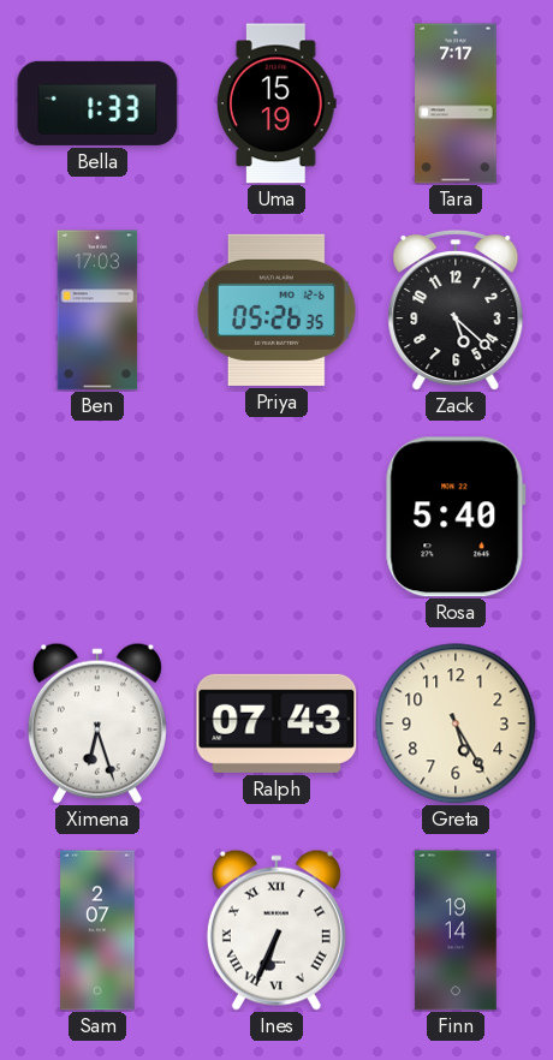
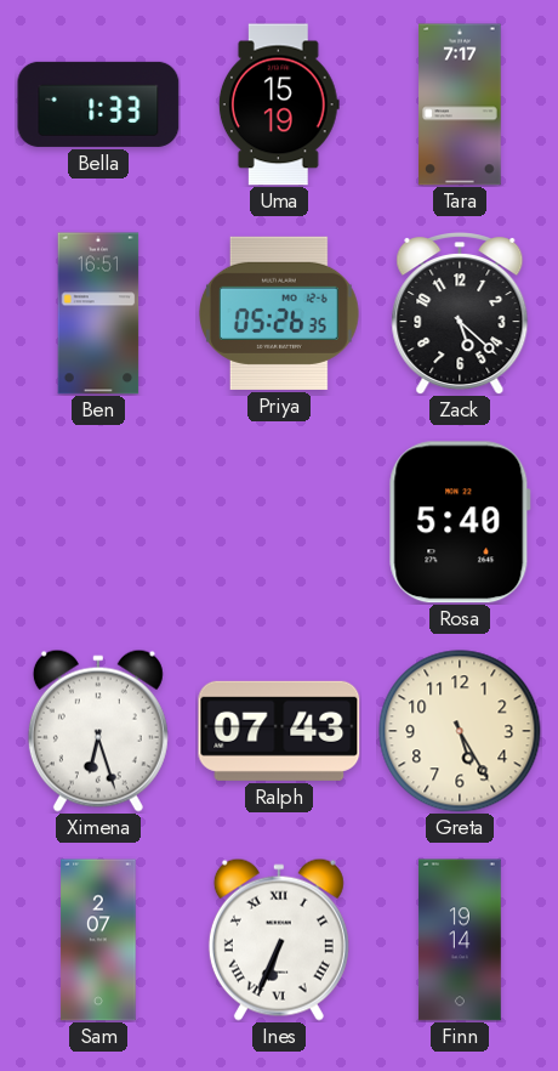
Ben: 17:03 -> 16:51 (98, 313)
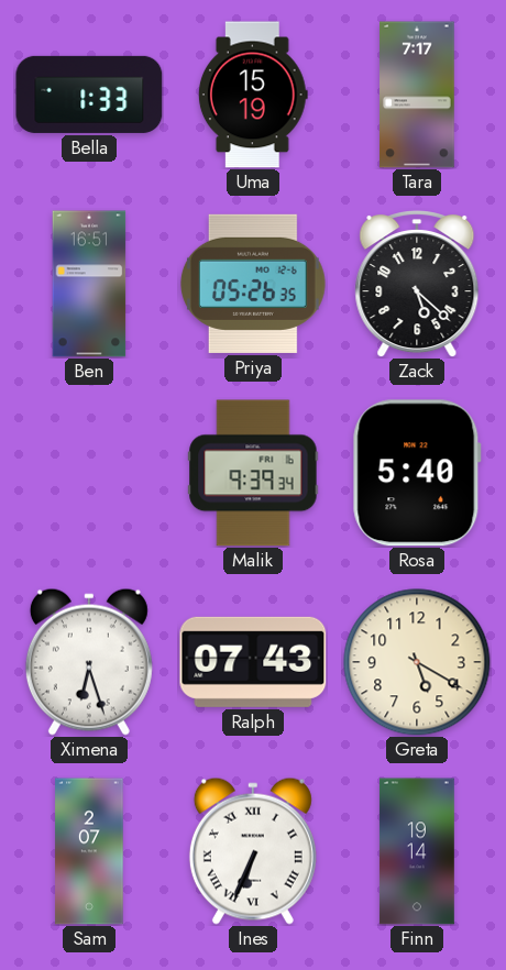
Malik: none -> 9:39 (253, 473)
Greta: 5:25 -> 5:20 (417, 662)
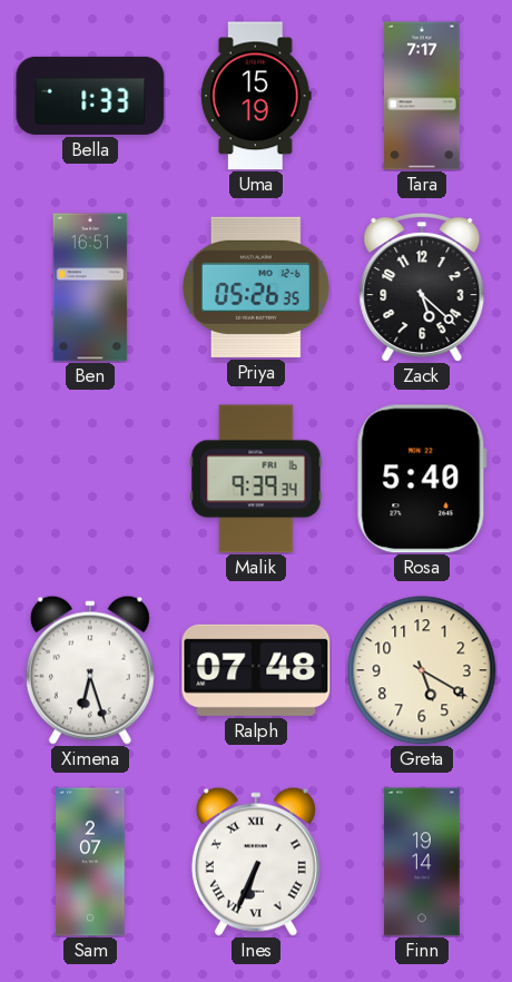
Ralph: 07:43 -> 07:48 (256, 670)
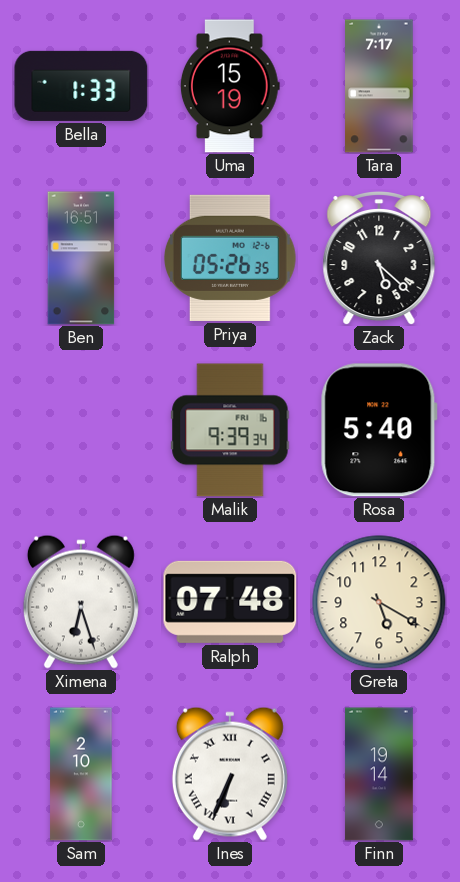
Sam: 2:07 -> 2:10 (81, 774)
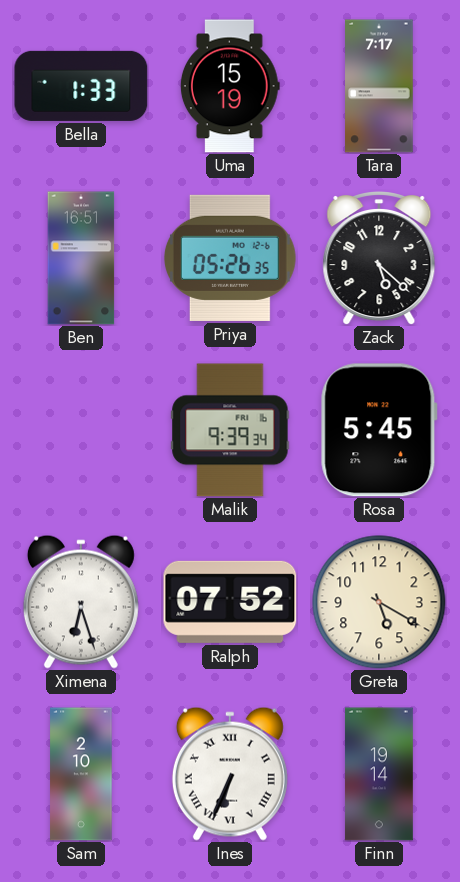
Rosa: 5:40 -> 5:45 (379, 430)
Ralph: 07:48 -> 07:52 (230, 602)
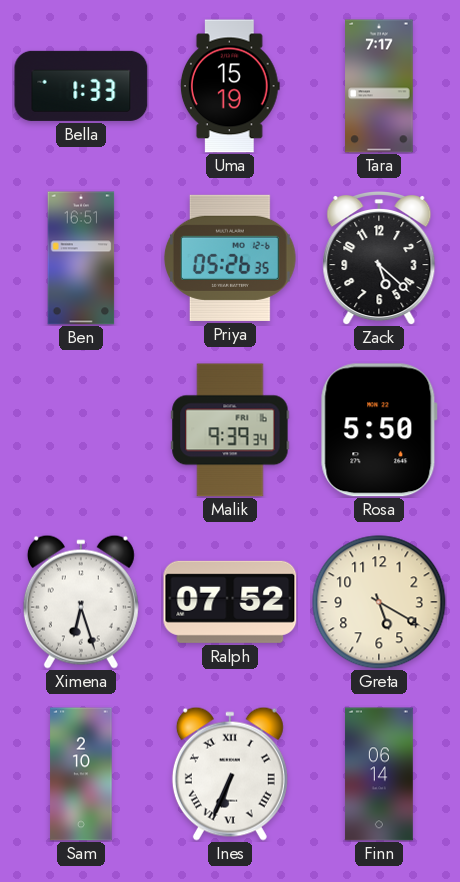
Rosa: 5:45 -> 5:50 (379, 430)
Finn: 19:14 -> 06:14 (379, 774)
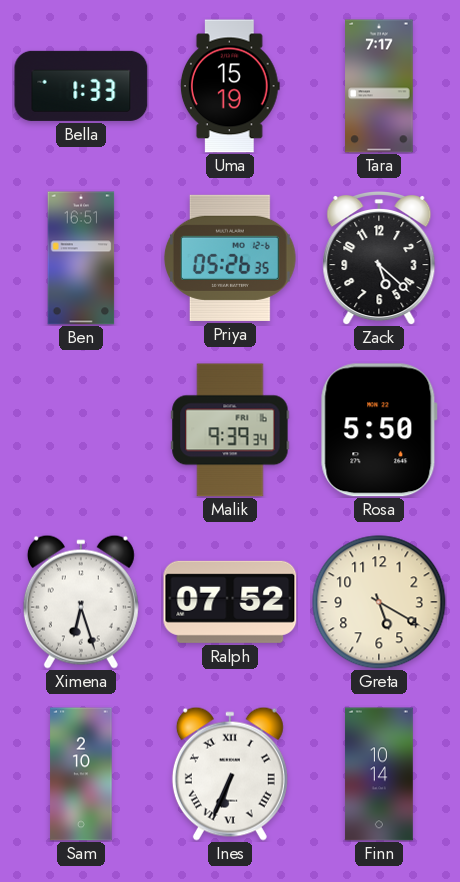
Finn: 06:14 -> 10:14 (379, 774)
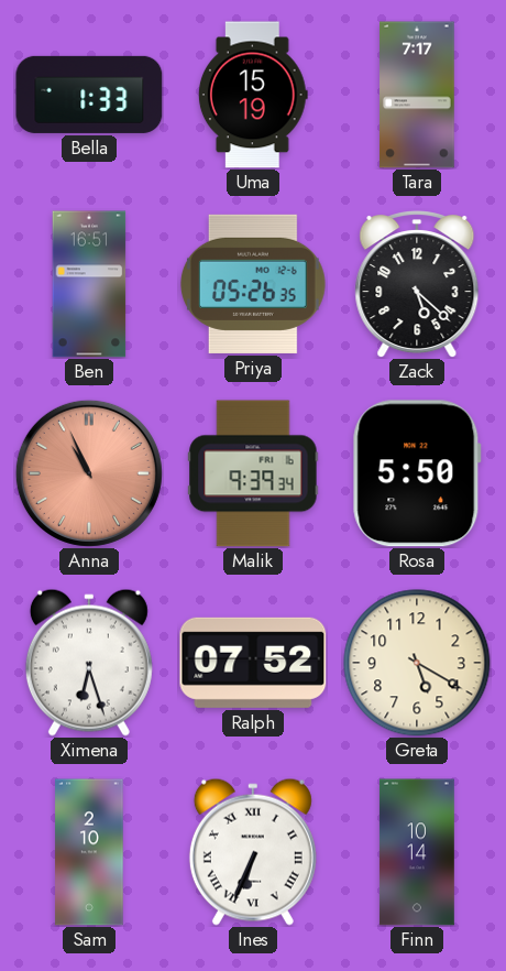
Anna: none -> 10:56 (89, 473)
